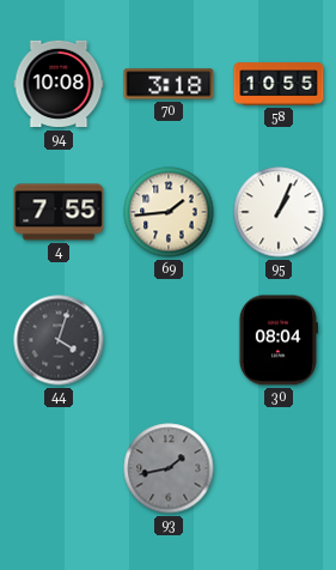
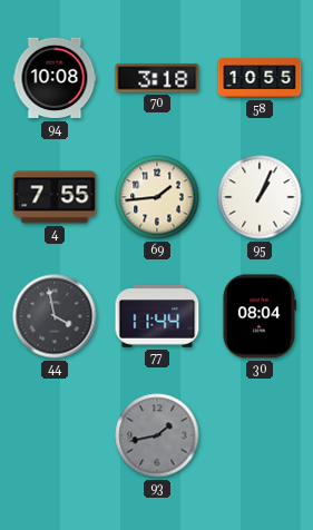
44: 4:03 -> 3:58 (55, 316)
77: none -> 11:44 (157, 316)
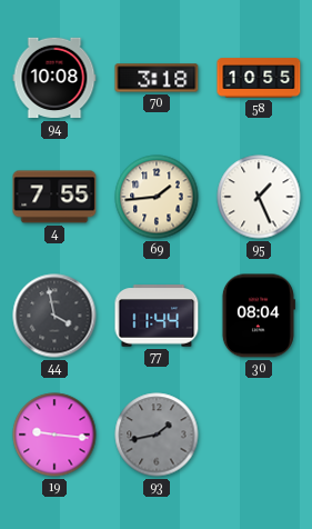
95: 1:04 -> 1:26 (259, 197)
19: none -> 9:16 (54, 435)
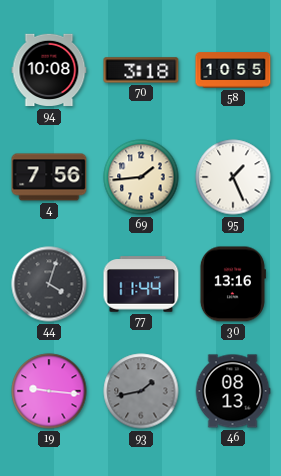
4: 7:55 -> 7:56 (49, 177)
44: 3:58 -> 4:03 (49, 284)
30: 08:04 -> 13:16 (232, 284)
46: none -> 08:13 (233, 391)
